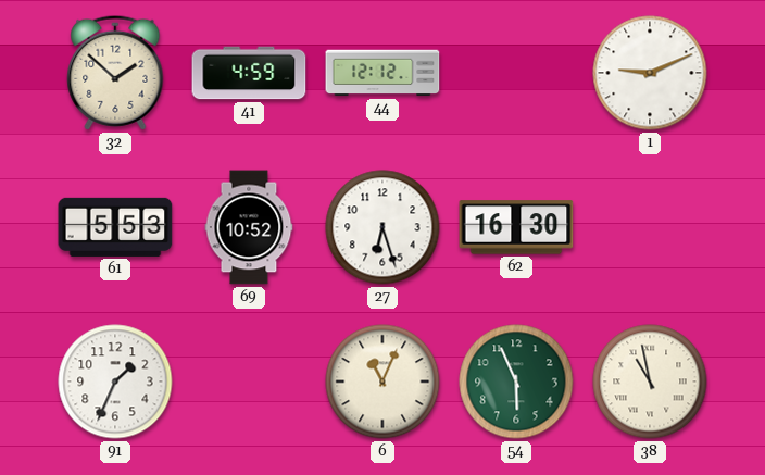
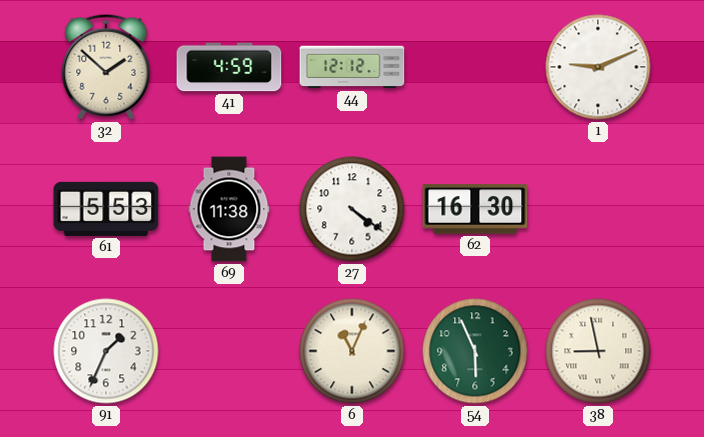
69: 10:52 -> 11:38 (229, 209)
27: 6:27 -> 4:21 (352, 209)
38: 10:58 -> 8:58 (598, 351)
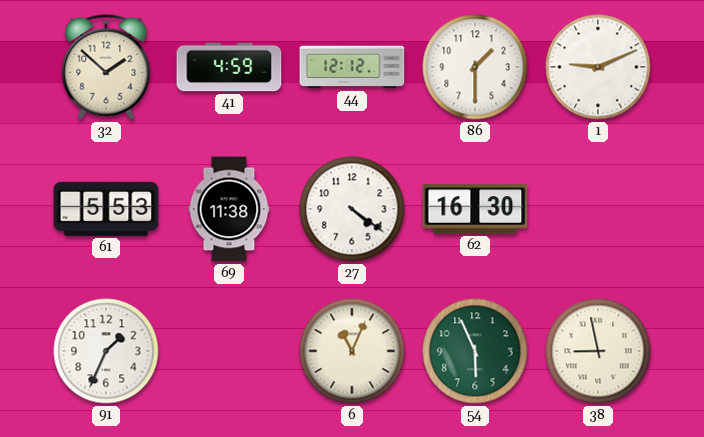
86: none -> 1:30 (475, 67)
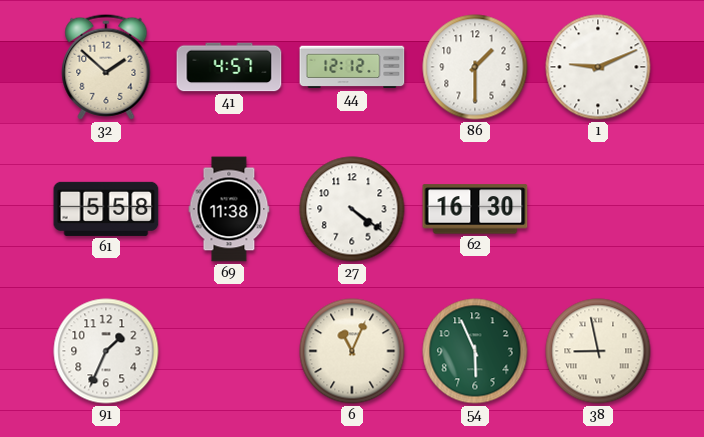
41: 4:59 -> 4:57 (229, 67)
61: 5:53 -> 5:58 (106, 209)
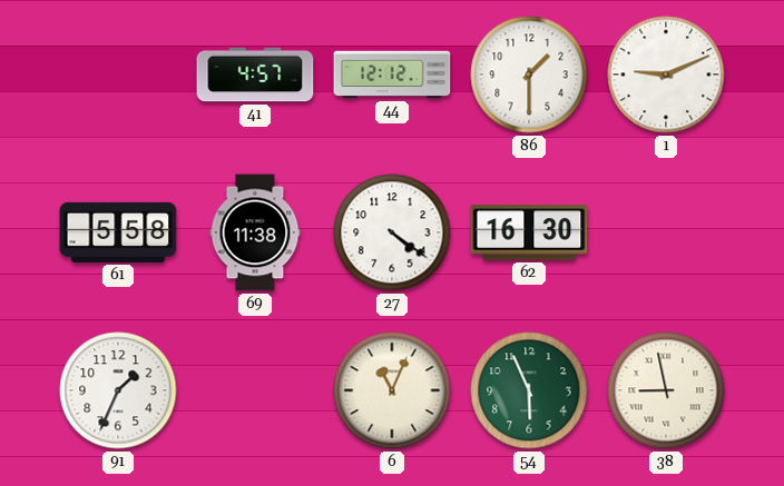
32: 1:52 -> none (106, 67)
